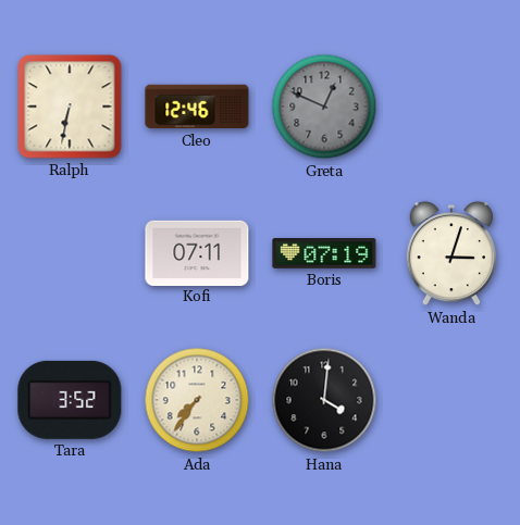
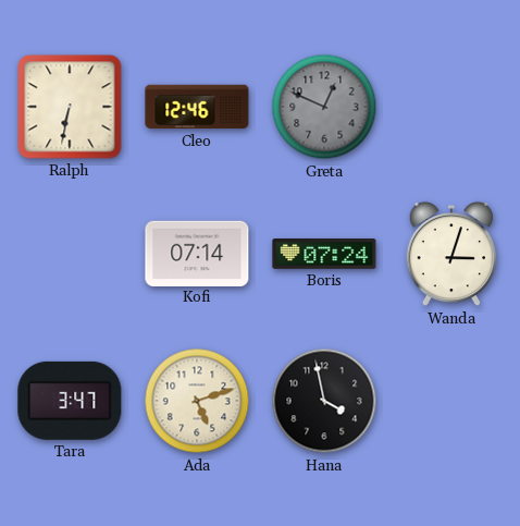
Kofi: 07:11 -> 07:14 (197, 253)
Boris: 07:19 -> 07:24 (324, 254)
Tara: 3:52 -> 3:47 (70, 401)
Ada: 7:36 -> 5:12 (197, 401)
Hana: 4:01 -> 3:58 (324, 401)
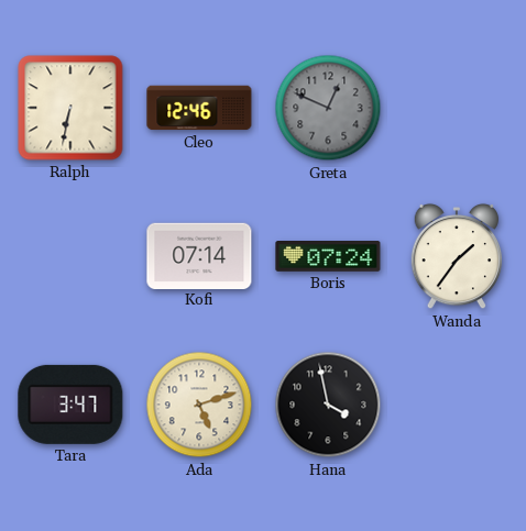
Wanda: 3:03 -> 1:36 (457, 256)
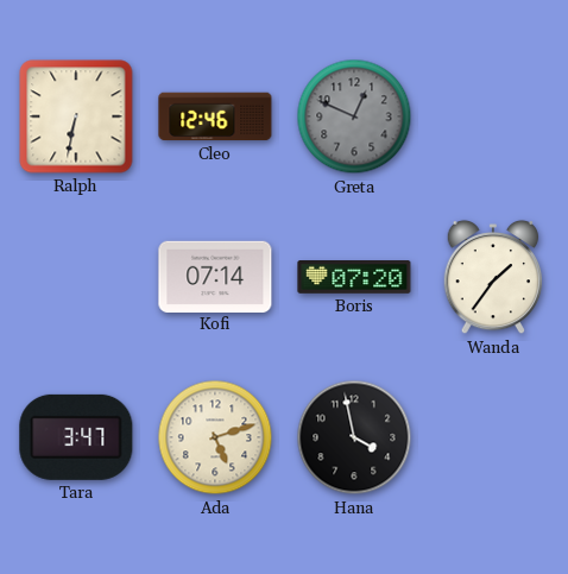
Boris: 07:24 -> 07:20 (354, 277)
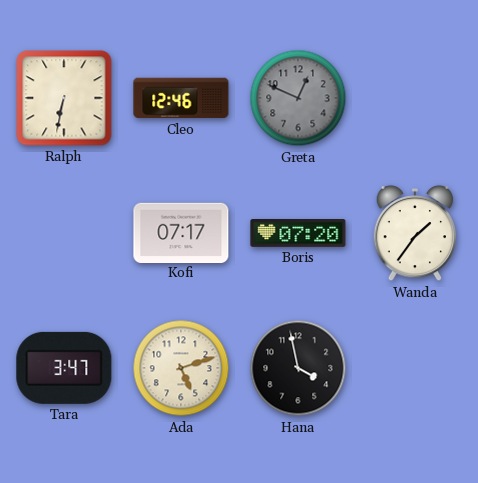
Kofi: 07:14 -> 07:17 (181, 232)
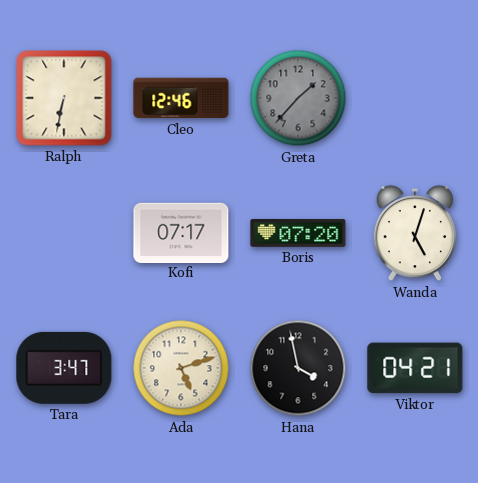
Greta: 12:49 -> 1:37 (298, 98)
Wanda: 1:36 -> 5:03 (415, 233)
Viktor: none -> 04:21 (415, 368)
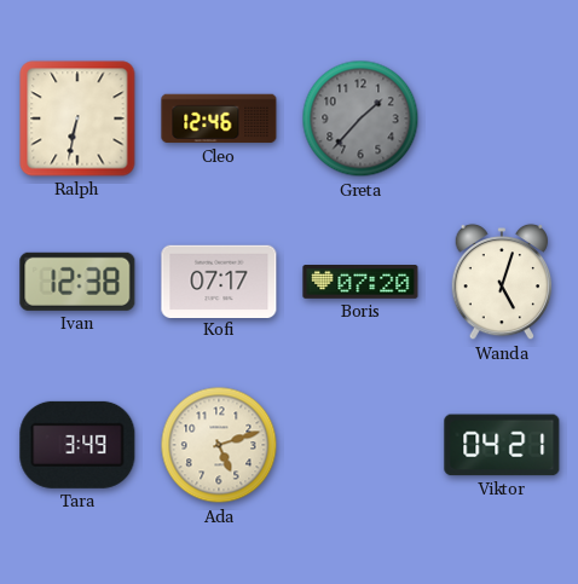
Ivan: none -> 12:38 (77, 282)
Tara: 3:47 -> 3:49 (77, 445)
Hana: 3:58 -> none (298, 368)
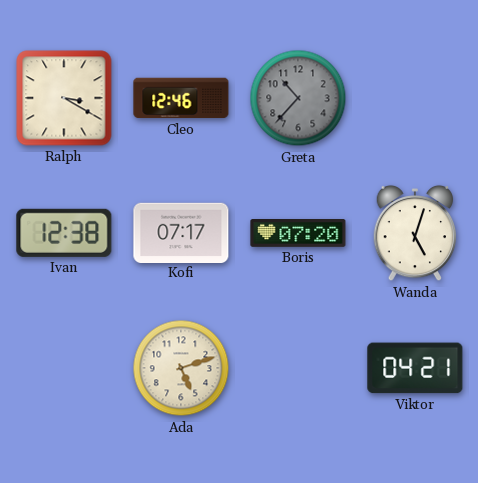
Ralph: 6:32 -> 3:20 (64, 98)
Greta: 1:37 -> 10:37 (298, 98)
Tara: 3:49 -> none (77, 445)
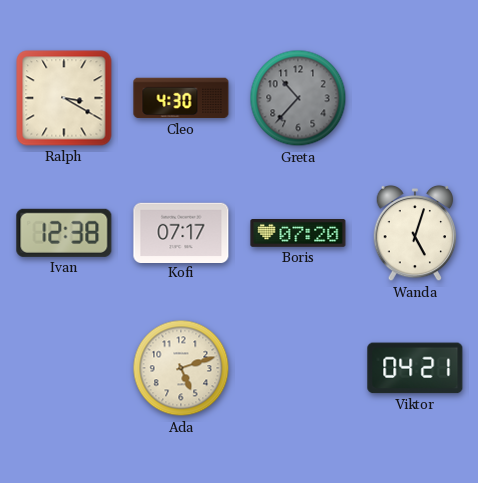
Cleo: 12:46 -> 4:30 (181, 98)
